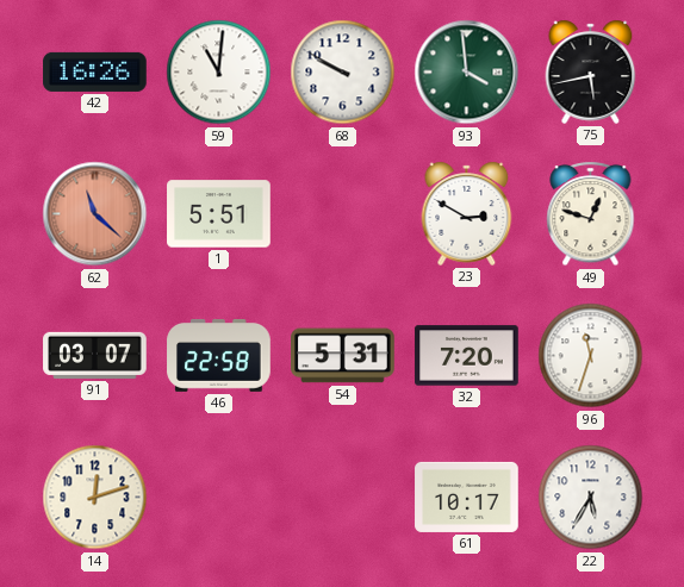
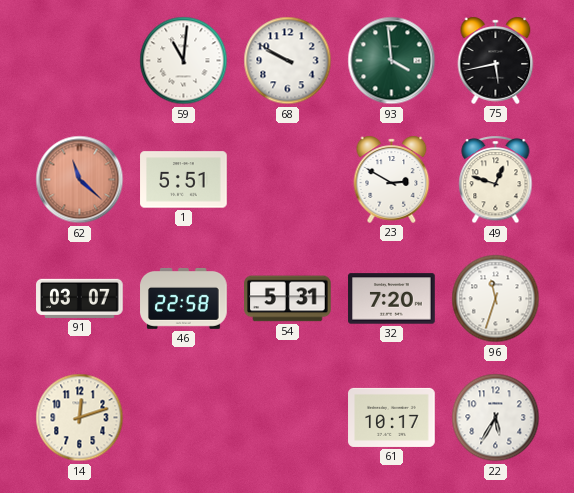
42: 16:26 -> none (95, 71)
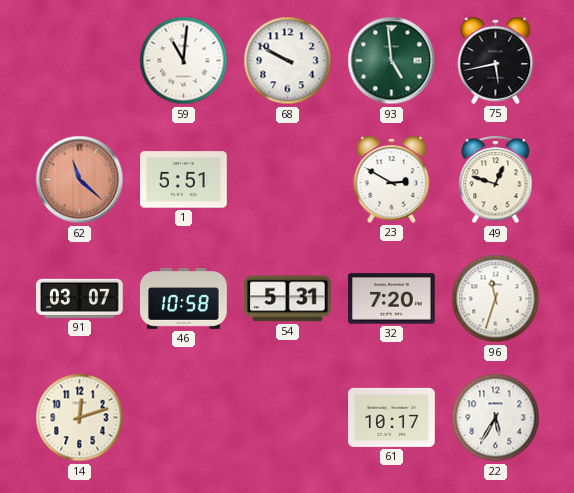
93: 3:59 -> 4:59 (392, 61)
46: 22:58 -> 10:58 (184, 298)
